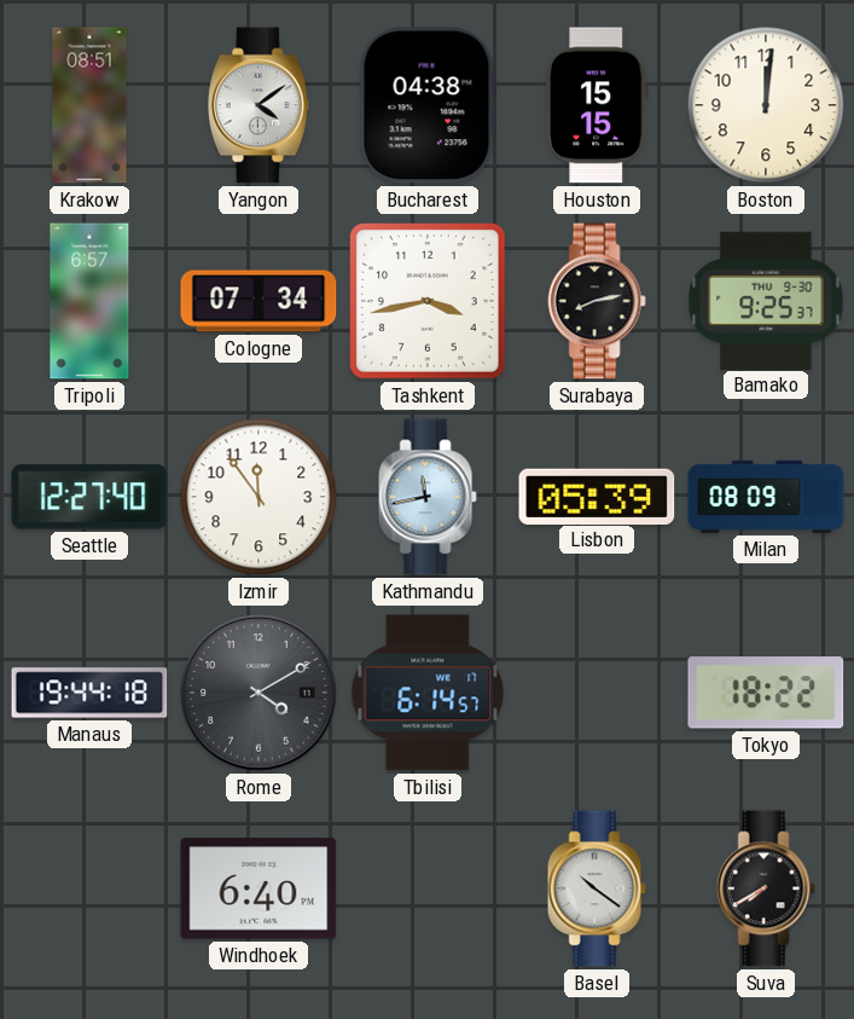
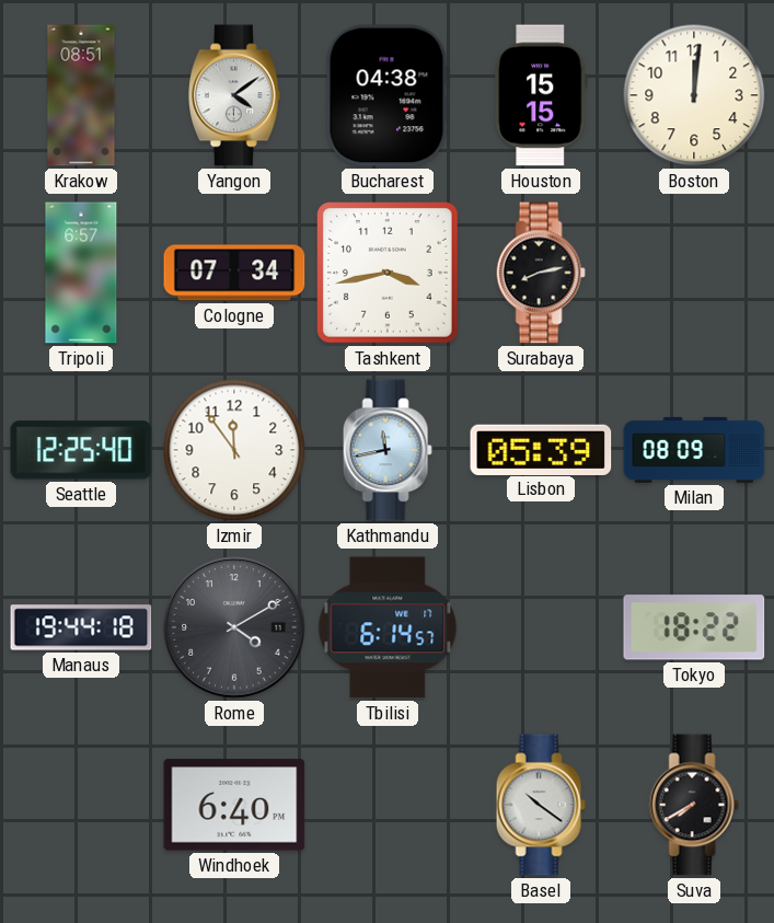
Bamako: 9:25 -> none (766, 300)
Seattle: 12:27 -> 12:25 (81, 450)
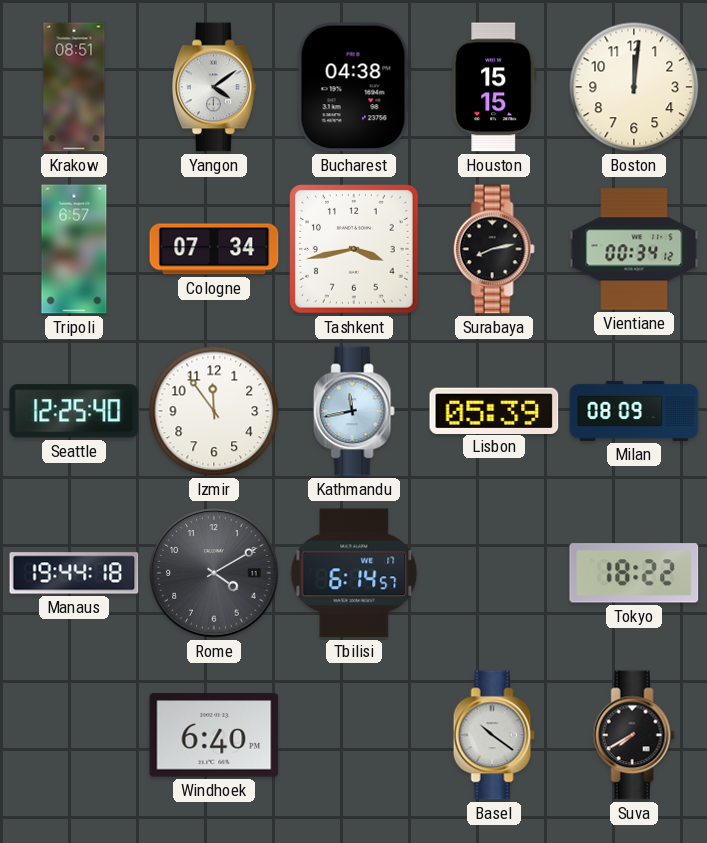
Vientiane: none -> 00:34 (634, 249)
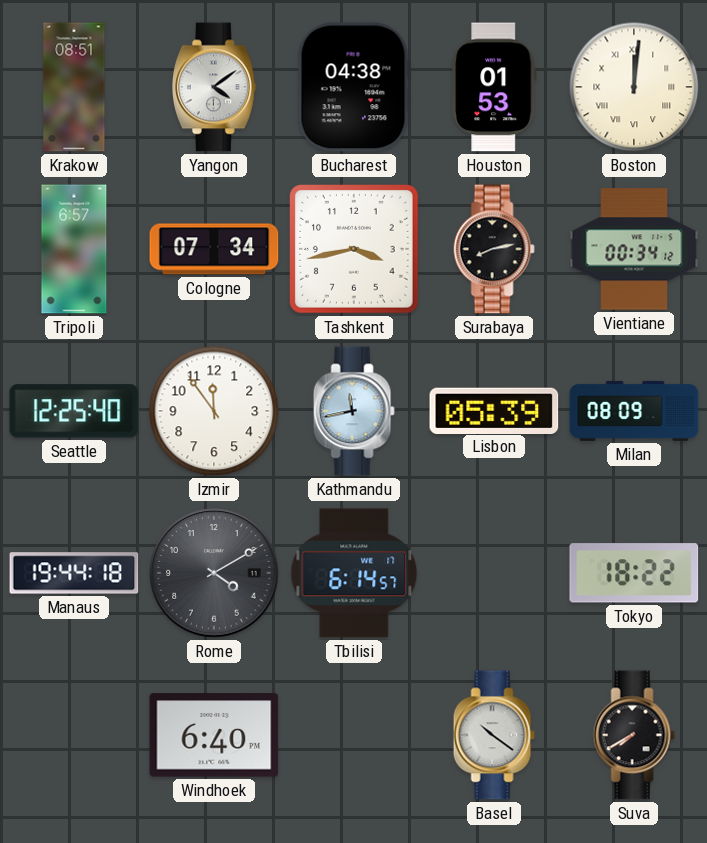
Houston: 15:15 -> 01:53 (494, 87)
Boston numerals: Arabic -> Roman (634, 87)
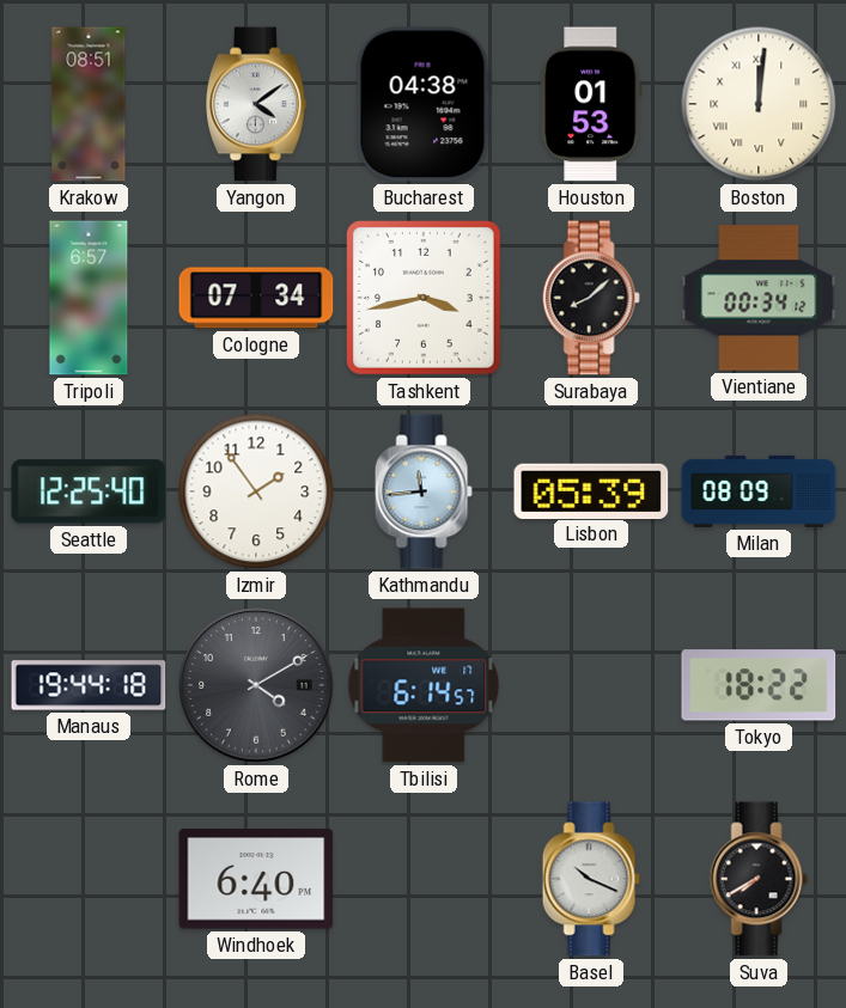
Surabaya: 8:13 -> 8:08 (591, 298)
Izmir: 11:54 -> 1:54 (256, 491)
Kathmandu: 11:43 -> 11:44 (424, 491)
Basel: 10:21 -> 10:19 (591, 879)
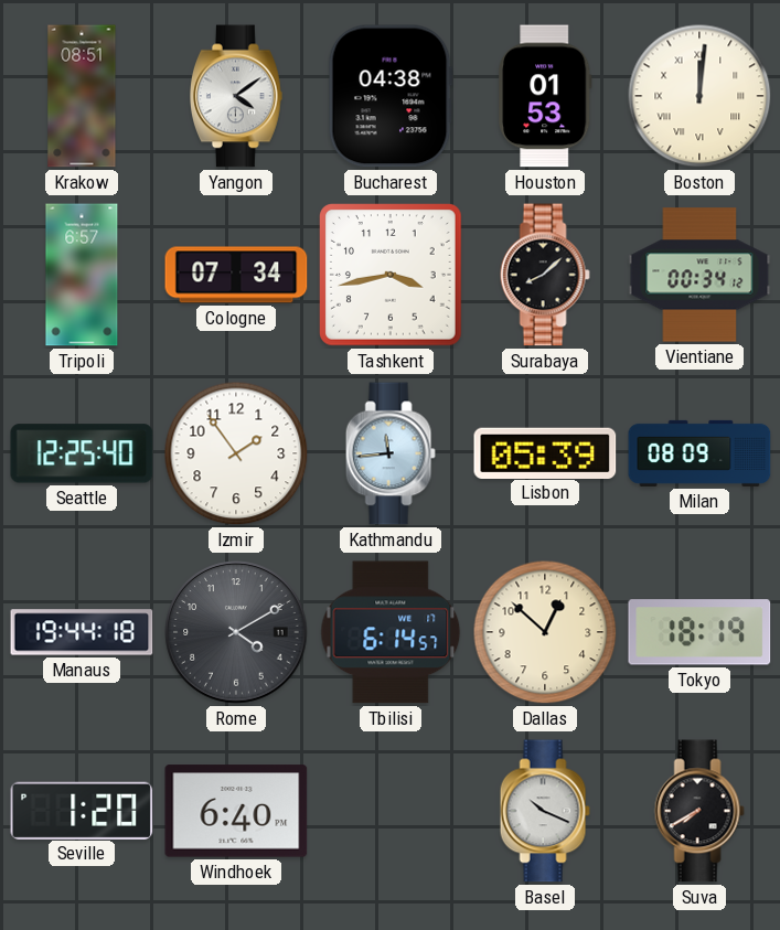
Dallas: none -> 12:52 (545, 632)
Tokyo: 18:22 -> 18:19 (699, 632)
Seville: none -> 1:20 (82, 810)
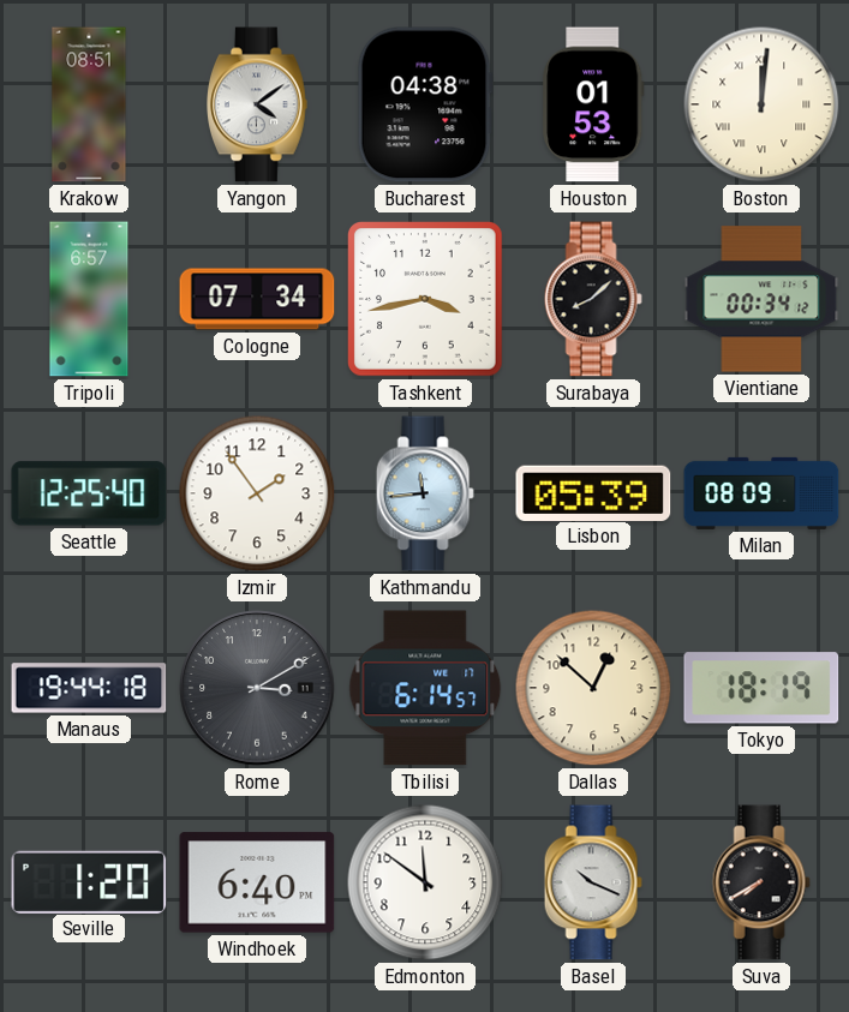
Rome: 4:10 -> 3:10 (257, 688)
Edmonton: none -> 11:51 (425, 882)
